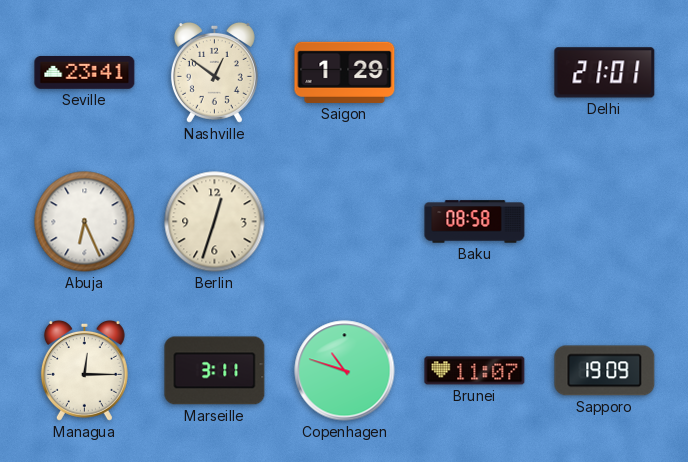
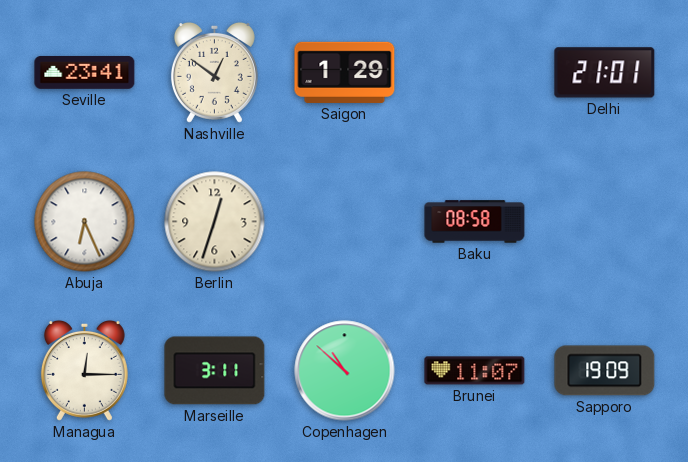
Copenhagen: 10:48 -> 10:52 (345, 371)
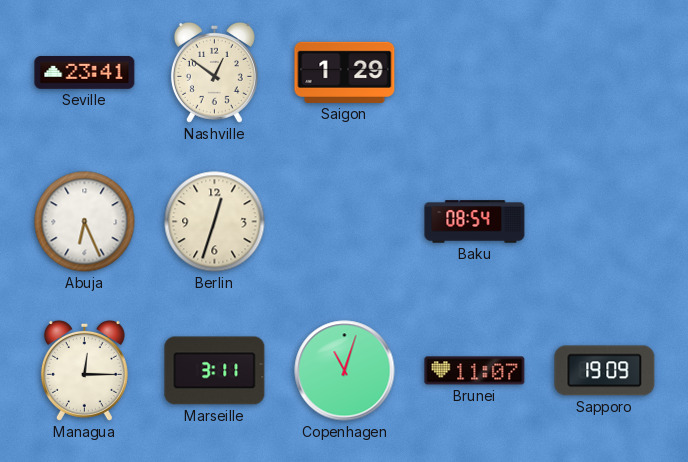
Delhi: 21:01 -> none (605, 73)
Baku: 08:58 -> 08:54 (475, 222)
Copenhagen: 10:52 -> 11:03 (345, 371)
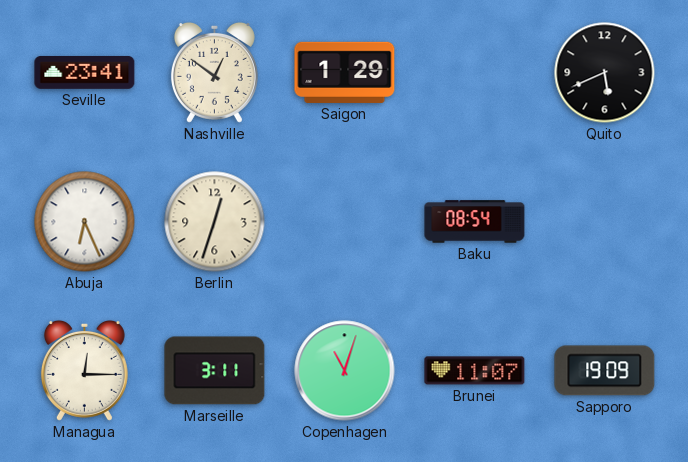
Quito: none -> 5:41 (605, 73)
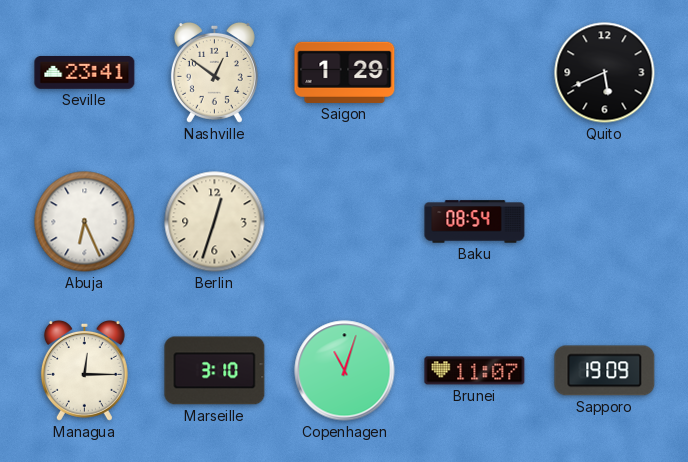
Marseille: 3:11 -> 3:10 (215, 371)
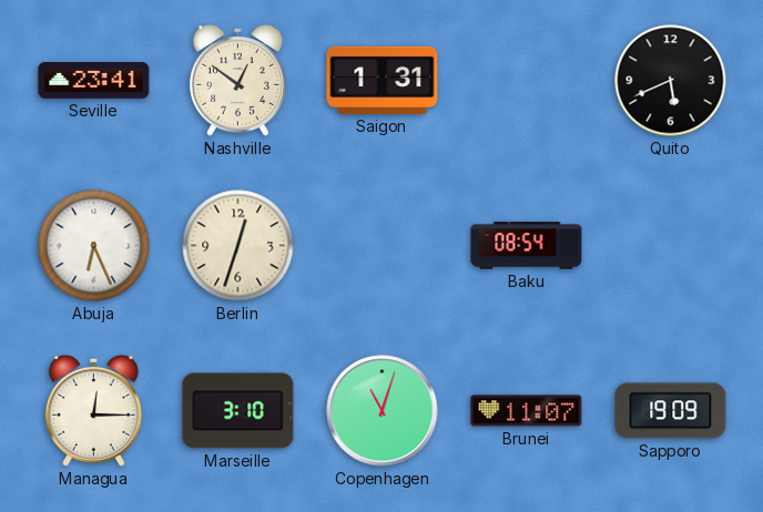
Saigon: 1:29 -> 1:31 (383, 80)
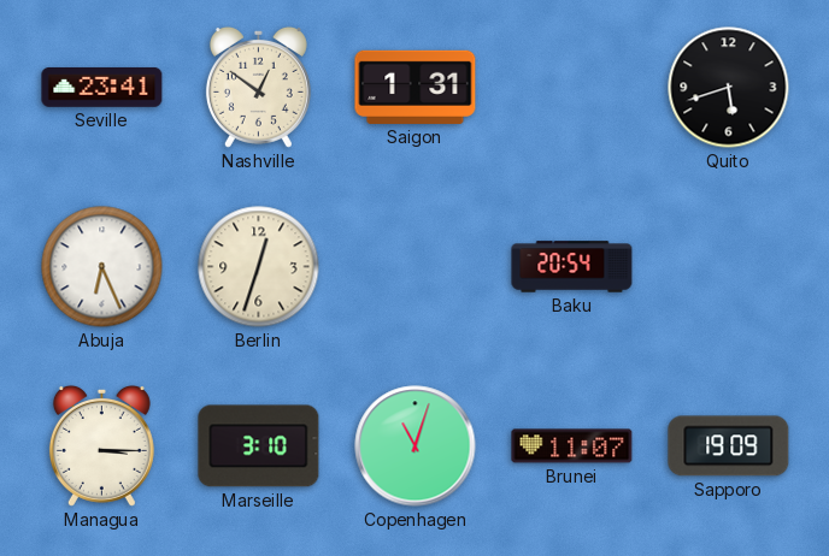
Quito: 5:41 -> 5:42 (729, 88)
Baku: 08:54 -> 20:54 (572, 267)
Managua: 12:15 -> 3:15 (101, 445)
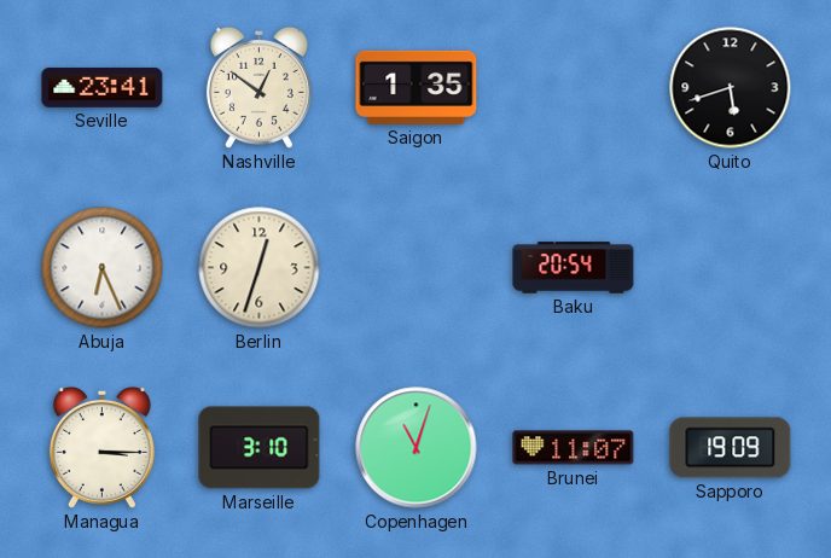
Saigon: 1:31 -> 1:35 (417, 87)
